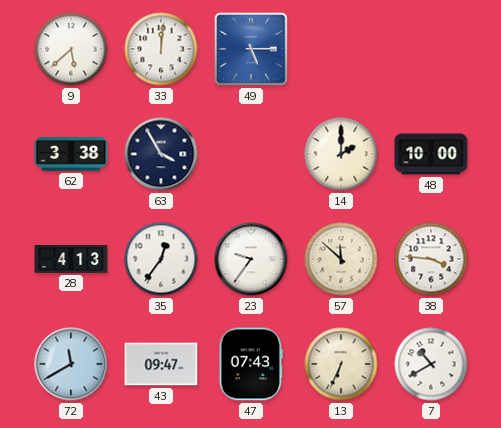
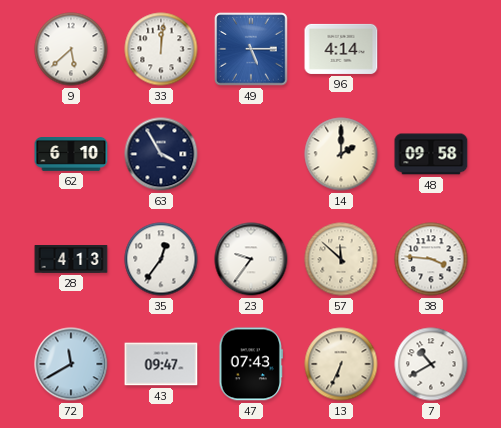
96: none -> 4:14 (341, 49)
62: 3:38 -> 6:10 (71, 154)
48: 10:00 -> 09:58 (431, 154)
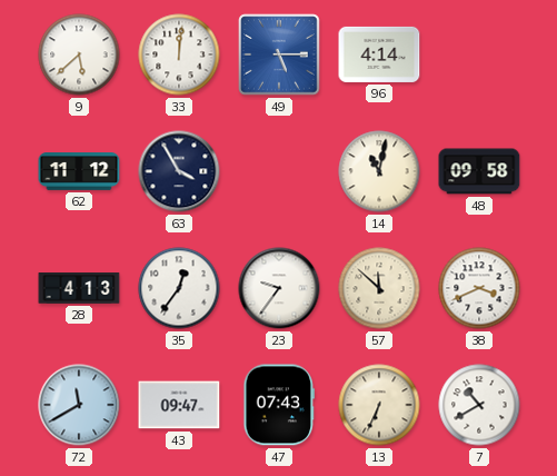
62: 6:10 -> 11:12 (79, 171)
14: 2:00 -> 11:02 (379, 171)
38: 3:46 -> 3:41 (479, 288)
